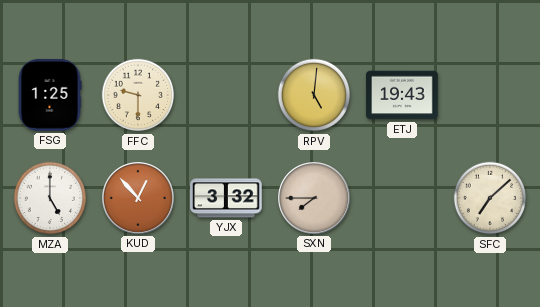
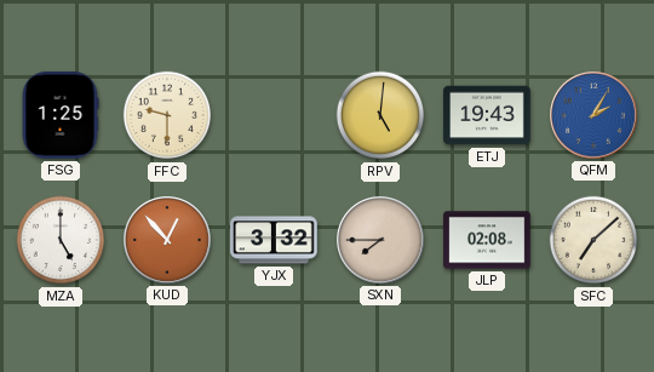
QFM: none -> 2:05 (595, 116)
JLP: none -> 02:08 (487, 240)
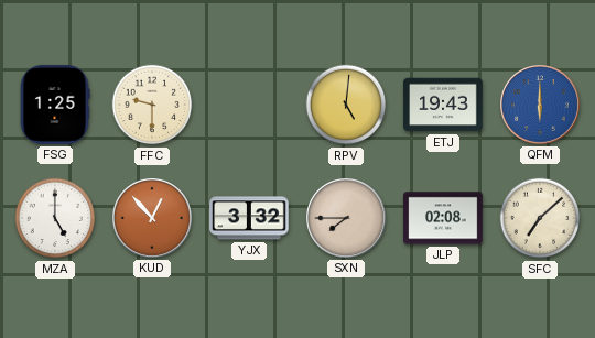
QFM: 2:05 -> 6:00 (541, 106)
